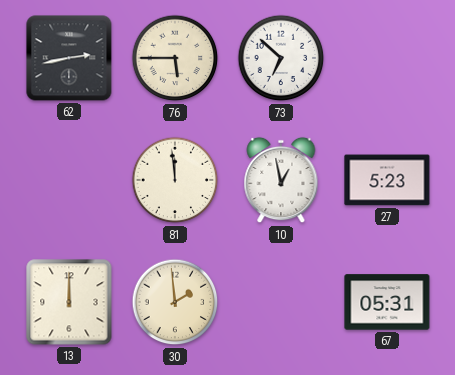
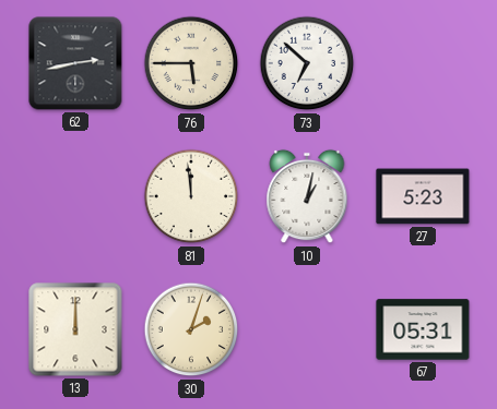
10: 12:58 -> 1:02 (307, 196)
30: 1:59 -> 2:03 (191, 329)
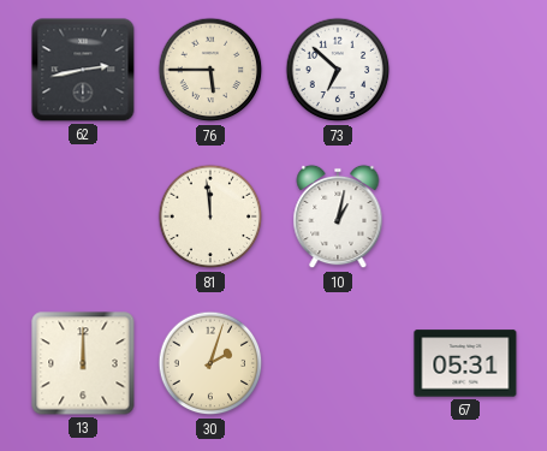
27: 5:23 -> none (423, 196)
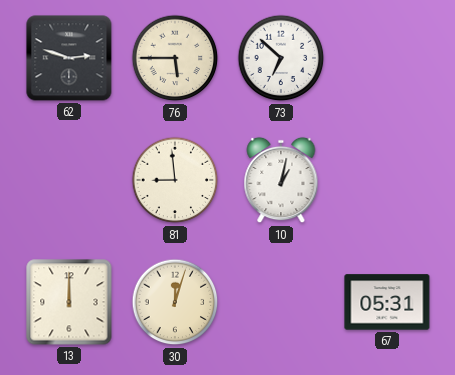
62: 2:43 -> 2:48 (69, 58)
81: 11:59 -> 8:59 (175, 180)
30: 2:03 -> 12:03 (175, 302)
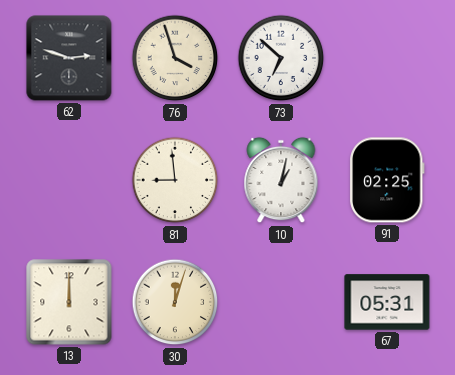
76: 5:45 -> 3:57 (175, 58)
91: none -> 02:25 (388, 180)
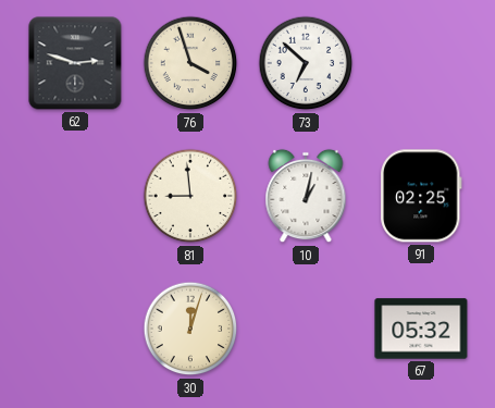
13: 12:00 -> none (69, 302)
67: 05:31 -> 05:32 (421, 329)
